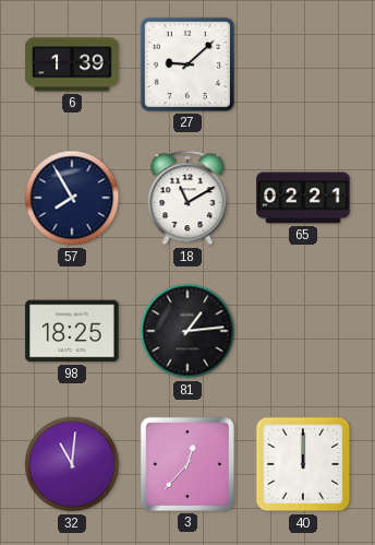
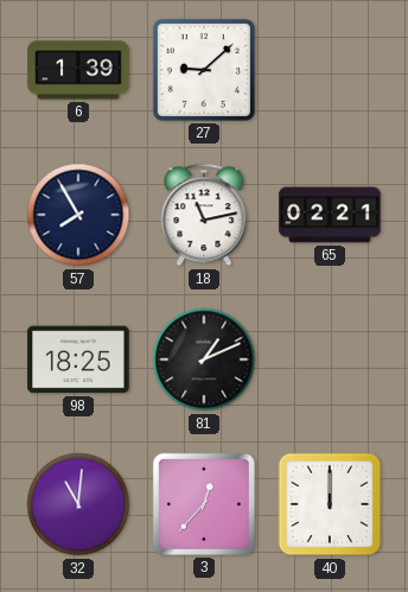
18: 11:10 -> 11:13 (204, 215)
81: 1:14 -> 1:11 (204, 359)
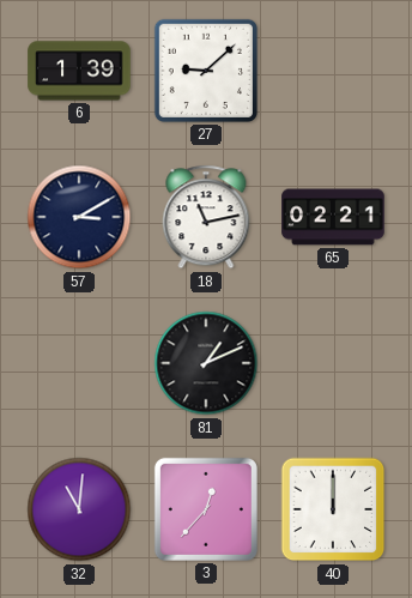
57: 7:55 -> 3:10 (79, 217)
98: 18:25 -> none (78, 359)
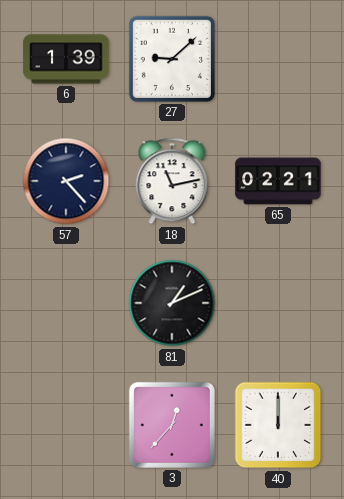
57: 3:10 -> 2:23 (66, 181)
32: 11:01 -> none (79, 509)
